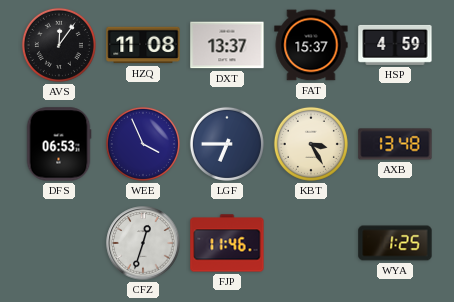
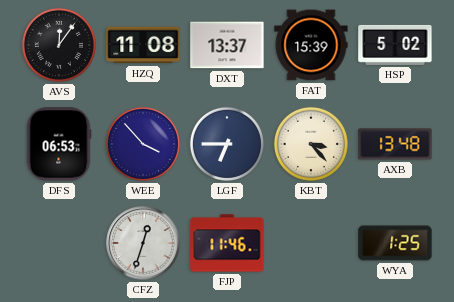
FAT: 15:37 -> 15:39 (311, 45)
HSP: 4:59 -> 5:02 (395, 45)
WEE: 3:56 -> 3:53 (143, 144)
KBT: 3:25 -> 3:23 (311, 144)
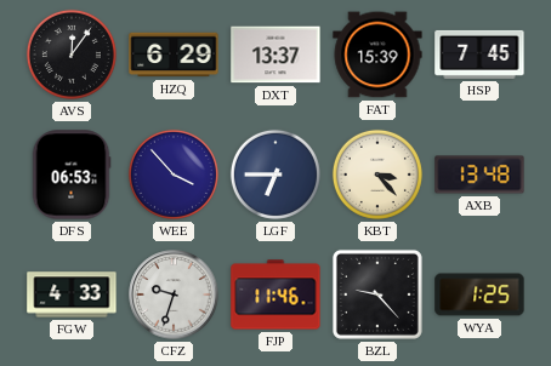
HZQ: 11:08 -> 6:29 (174, 55)
HSP: 5:02 -> 7:45 (479, 55)
FGW: none -> 4:33 (72, 294)
CFZ: 12:33 -> 9:33 (174, 294)
BZL: none -> 9:23 (377, 294)
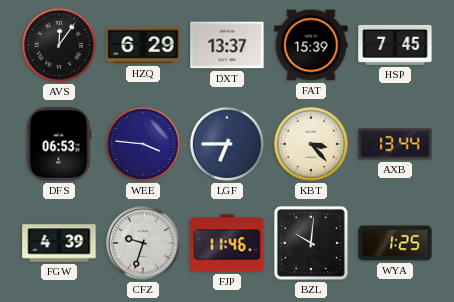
WEE: 3:53 -> 3:46 (143, 144)
AXB: 13:48 -> 13:44 (395, 144)
FGW: 4:33 -> 4:39 (59, 243)
BZL: 9:23 -> 10:01 (311, 243)
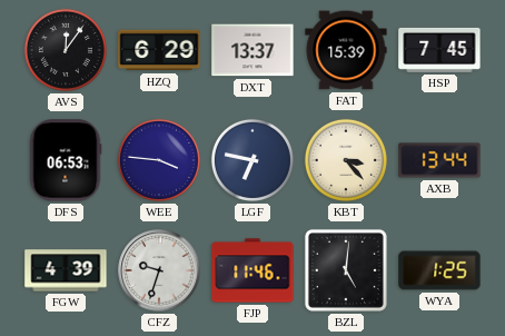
LGF: 6:45 -> 6:47 (253, 160)
BZL: 10:01 -> 5:01 (346, 270)
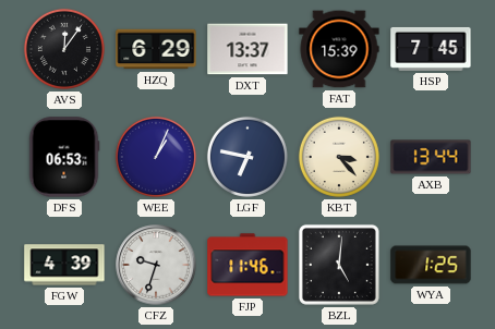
WEE: 3:46 -> 1:04 (156, 157)
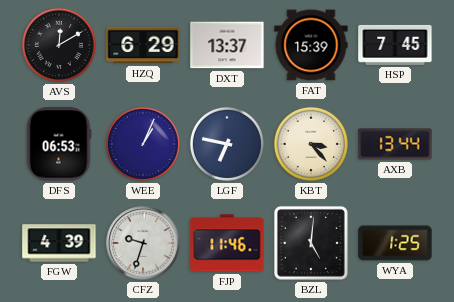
AVS: 12:06 -> 12:10 (59, 45)
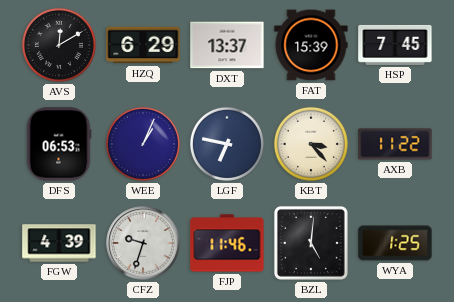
AXB: 13:44 -> 11:22 (395, 144)
